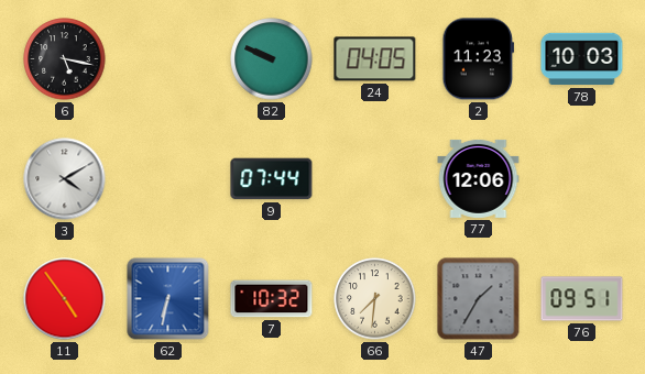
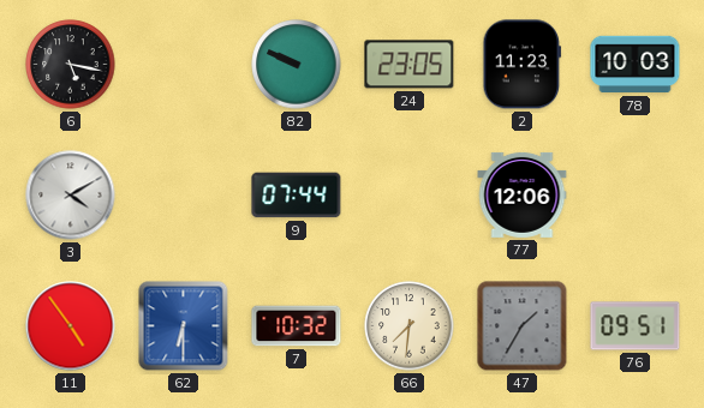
24: 04:05 -> 23:05 (410, 65)
62: 6:32 -> 6:30 (184, 326)
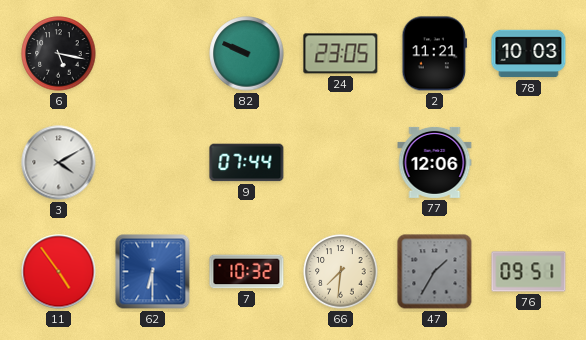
2: 11:23 -> 11:21 (435, 54)
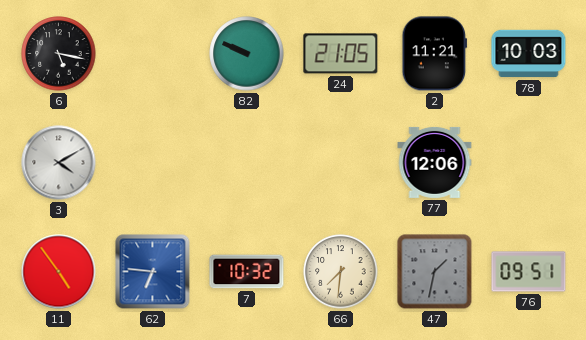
24: 23:05 -> 21:05 (341, 54)
9: 07:44 -> none (247, 163)
62: 6:30 -> 6:46 (153, 272)
47: 1:35 -> 1:32 (435, 272)
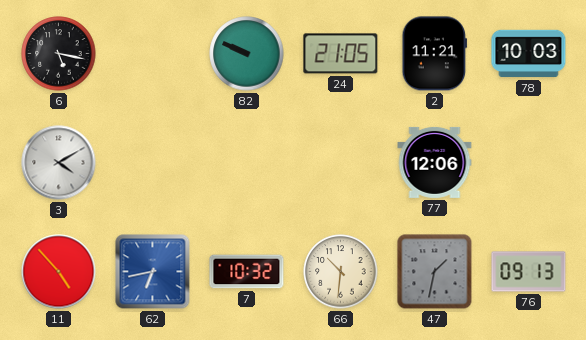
11: 4:54 -> 4:53 (59, 272)
62: 6:46 -> 6:43 (153, 272)
66: 7:31 -> 10:31 (341, 272)
76: 09:51 -> 09:13 (529, 272)
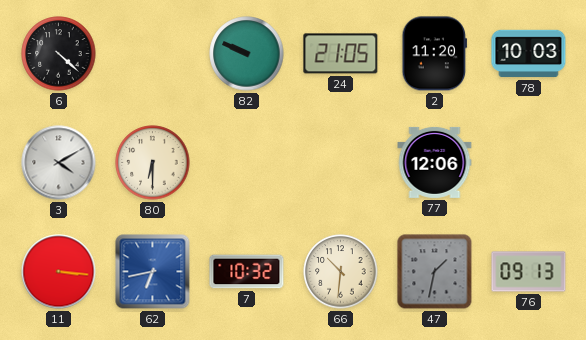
6: 5:17 -> 4:22 (59, 54)
2: 11:21 -> 11:20 (435, 54)
80: none -> 6:30 (153, 163)
11: 4:53 -> 3:16 (59, 272)
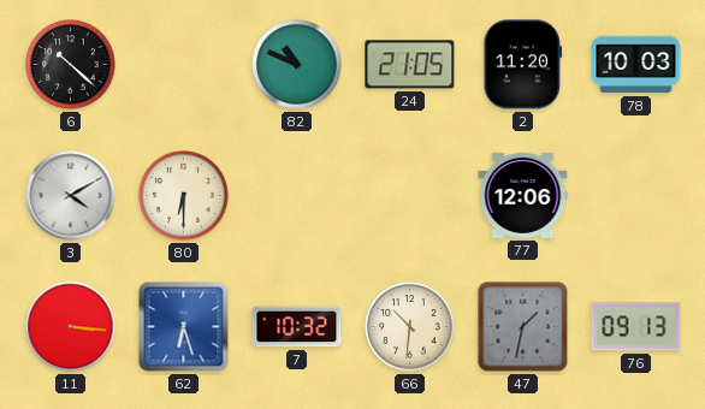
6: 4:22 -> 10:22 (71, 65)
82: 9:49 -> 10:49 (297, 65)
62: 6:43 -> 6:27 (184, 327)
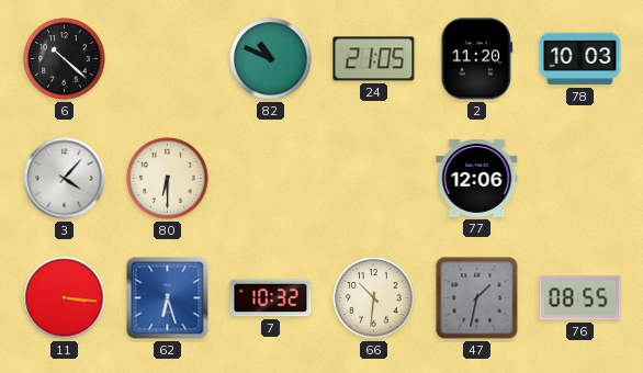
3: 4:10 -> 4:07 (65, 179)
76: 09:13 -> 08:55 (580, 298)
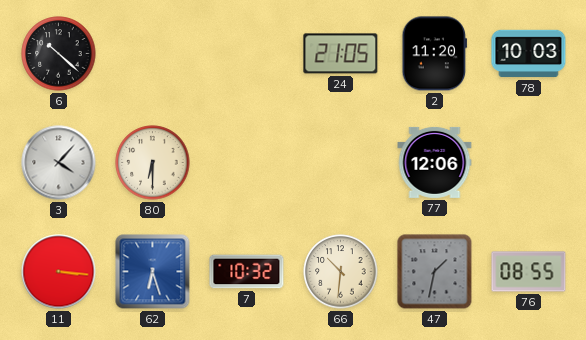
82: 10:49 -> none (271, 59)
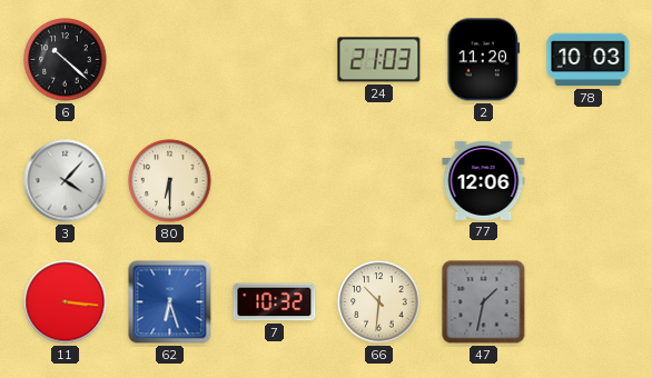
24: 21:05 -> 21:03 (379, 60)
76: 08:55 -> none (529, 272)
